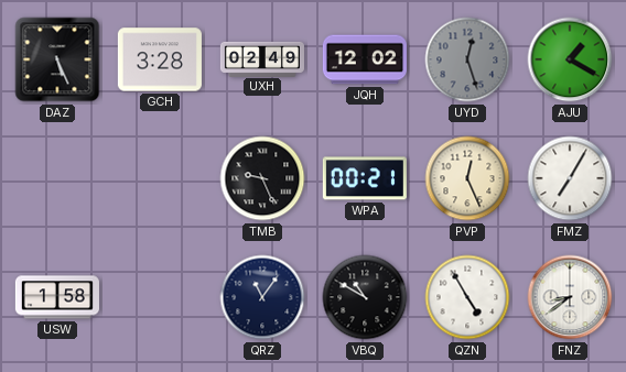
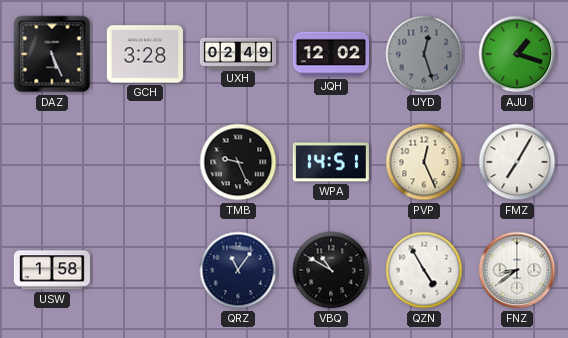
AJU: 1:20 -> 1:18 (517, 54)
WPA: 00:21 -> 14:51 (331, 162)
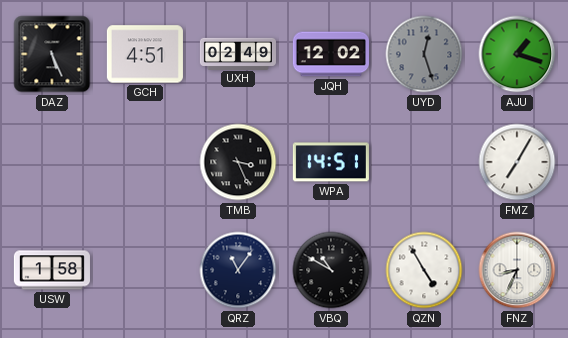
GCH: 3:28 -> 4:51 (145, 54)
TMB: 9:26 -> 3:26 (238, 162)
PVP: 12:26 -> none (424, 162)
FNZ: 8:39 -> 8:34 (517, 270)
